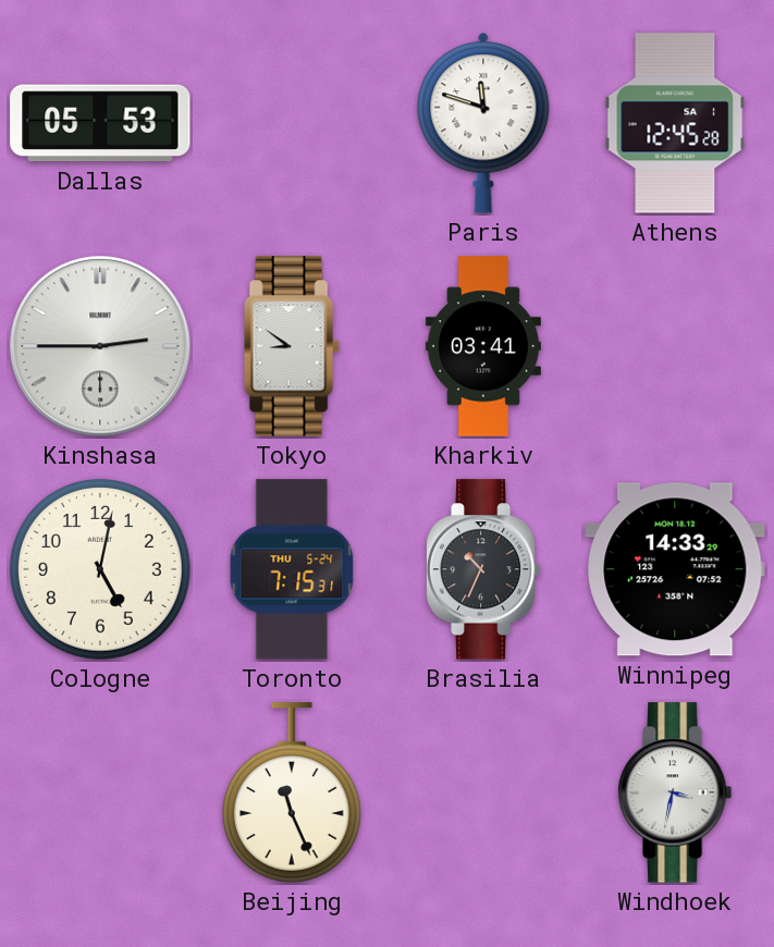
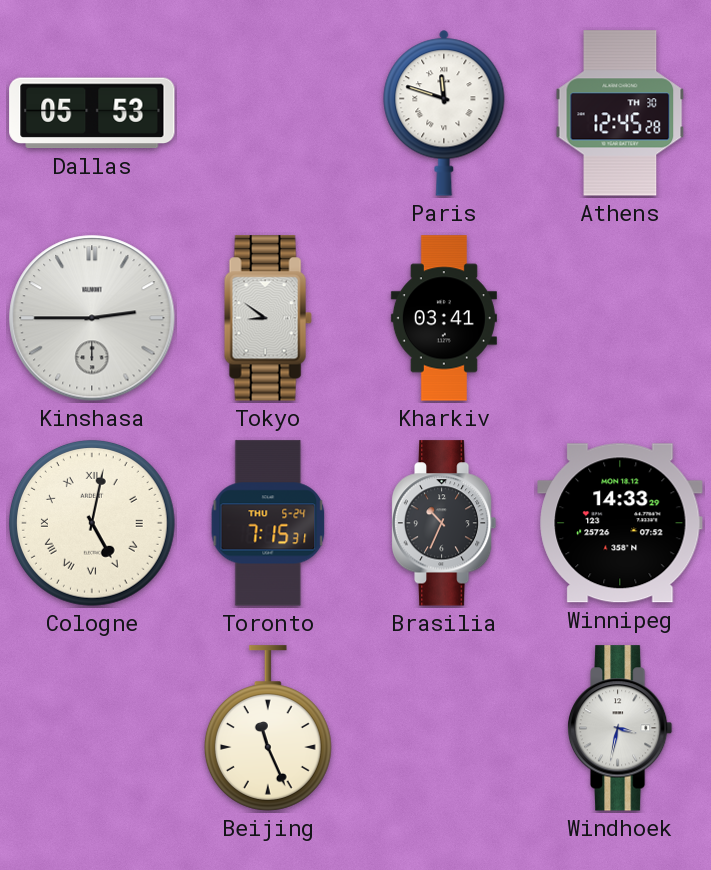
Athens date: SA 1 -> TH 30 (620, 113)
Cologne numerals: Arabic -> Roman (92, 523)
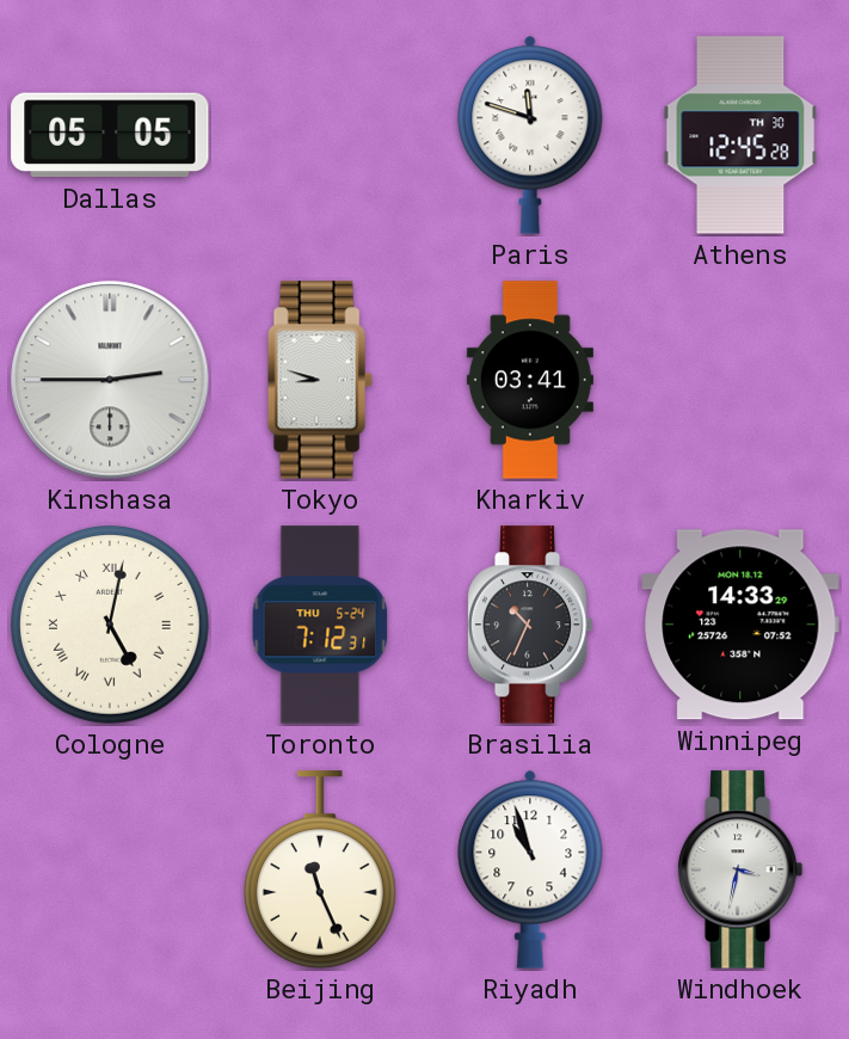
Dallas: 05:53 -> 05:05 (110, 135)
Tokyo: 8:51 -> 8:48 (320, 380)
Toronto: 7:15 -> 7:12 (320, 625)
Riyadh: none -> 10:57 (530, 869)
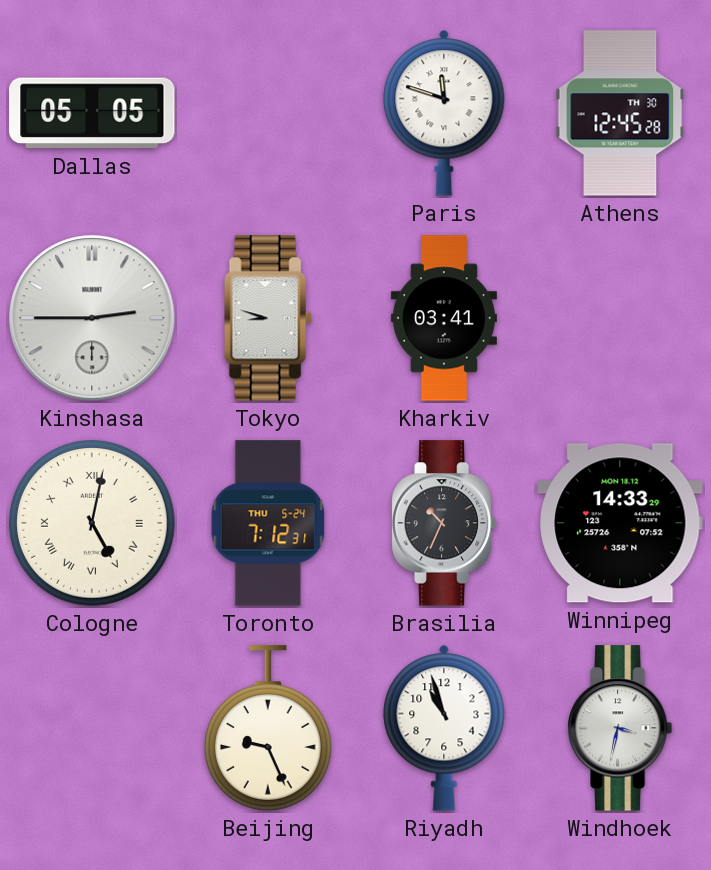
Beijing: 11:26 -> 9:26 (268, 728)
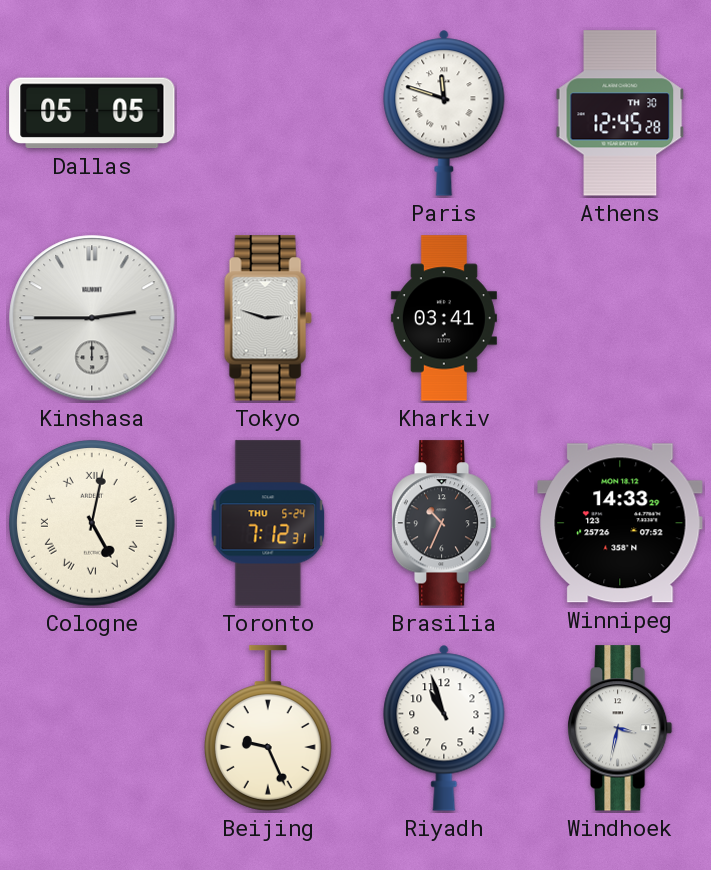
Tokyo: 8:48 -> 2:48 (268, 318)
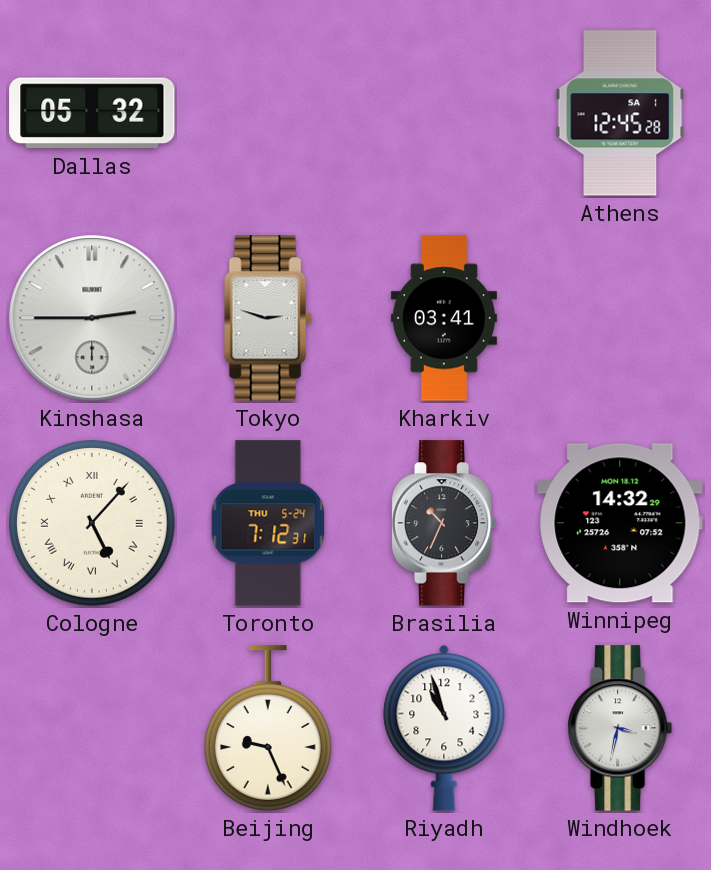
Dallas: 05:05 -> 05:32 (92, 113)
Paris: 11:48 -> none (444, 113)
Athens date: TH 30 -> SA 1 (620, 113)
Cologne: 5:02 -> 5:07 (92, 523)
Winnipeg: 14:33 -> 14:32 (620, 523)
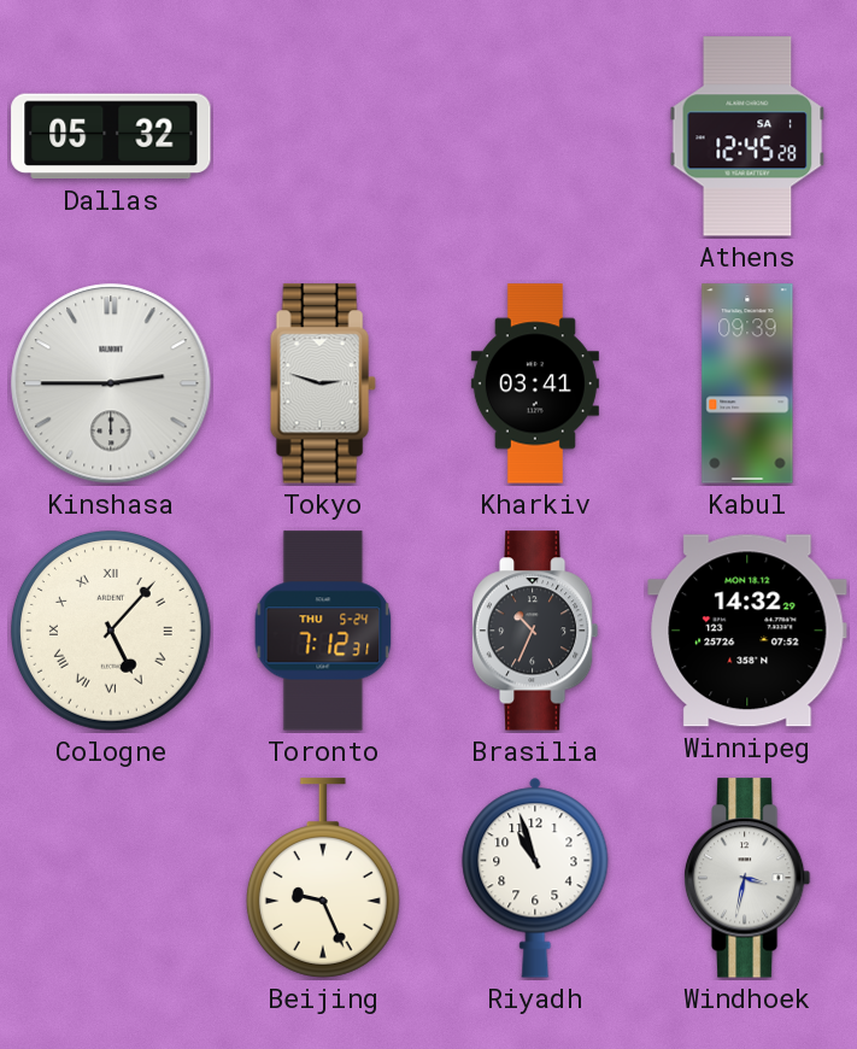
Kabul: none -> 09:39 (747, 383)
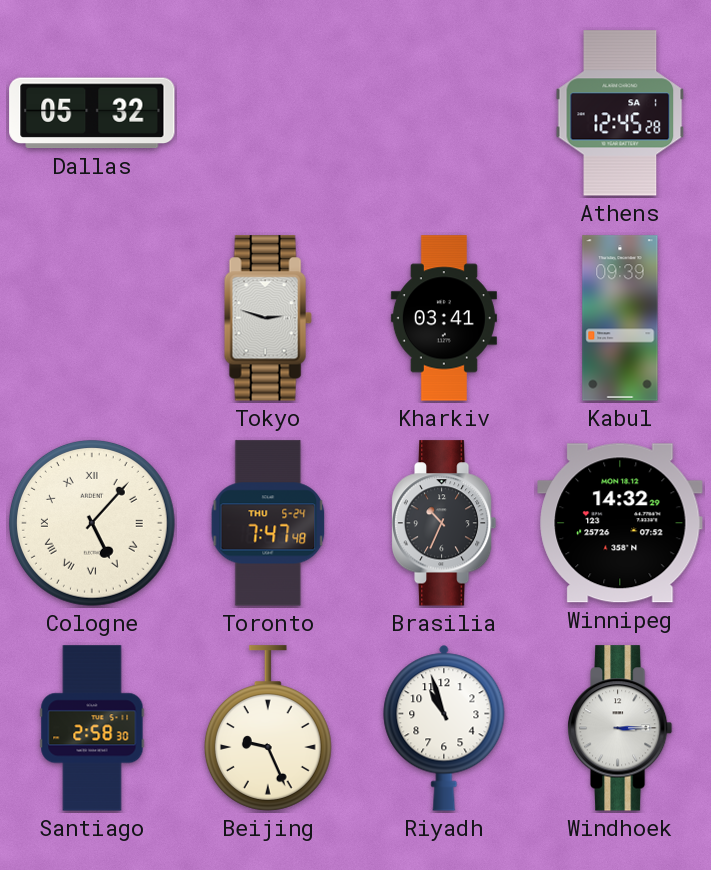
Kinshasa: 2:45 -> none (111, 383)
Toronto: 7:12 -> 7:47 (268, 523)
Santiago: none -> 2:58 (92, 728)
Windhoek: 3:32 -> 3:15 (620, 728)
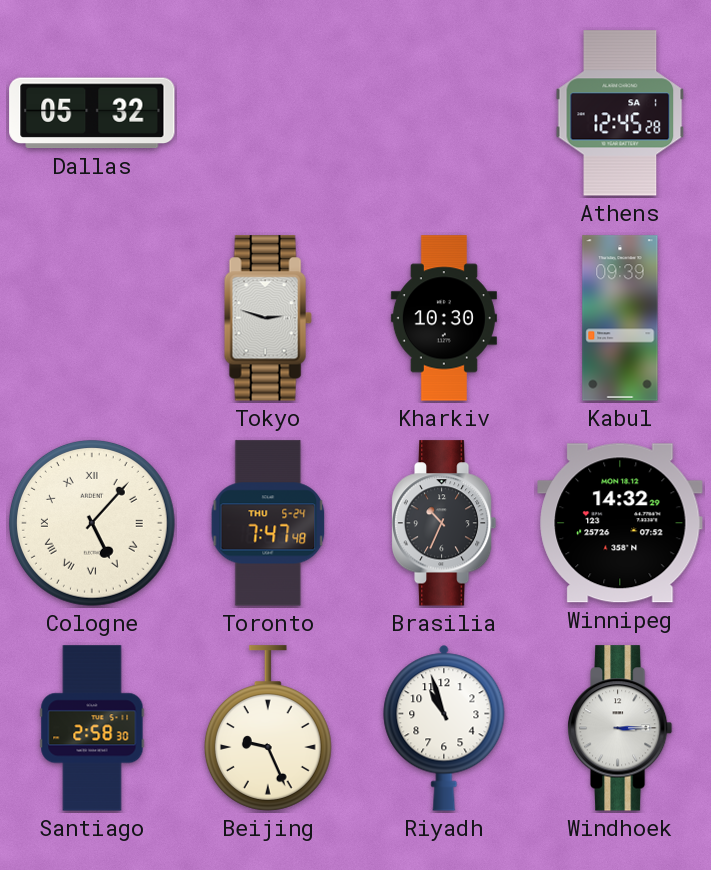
Kharkiv: 03:41 -> 10:30 (444, 318)
